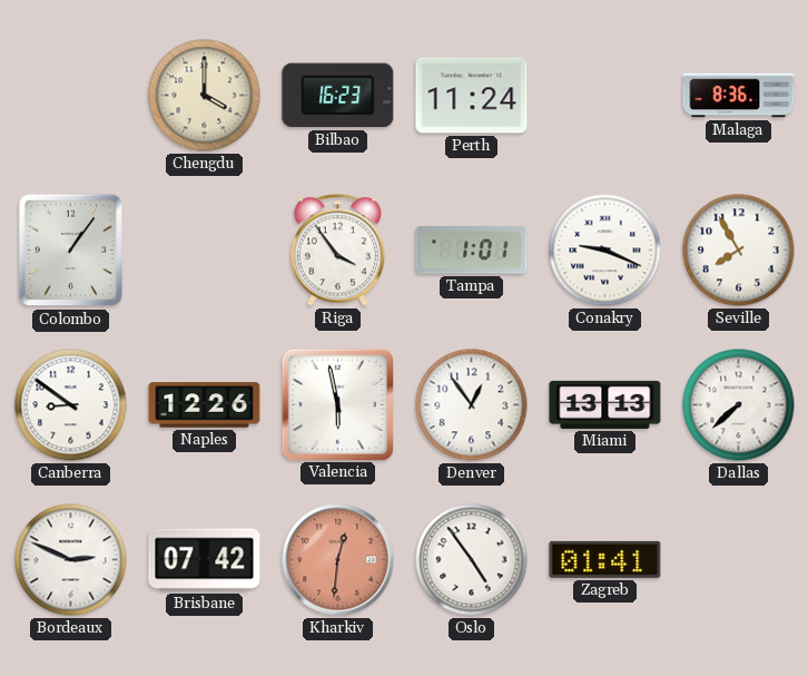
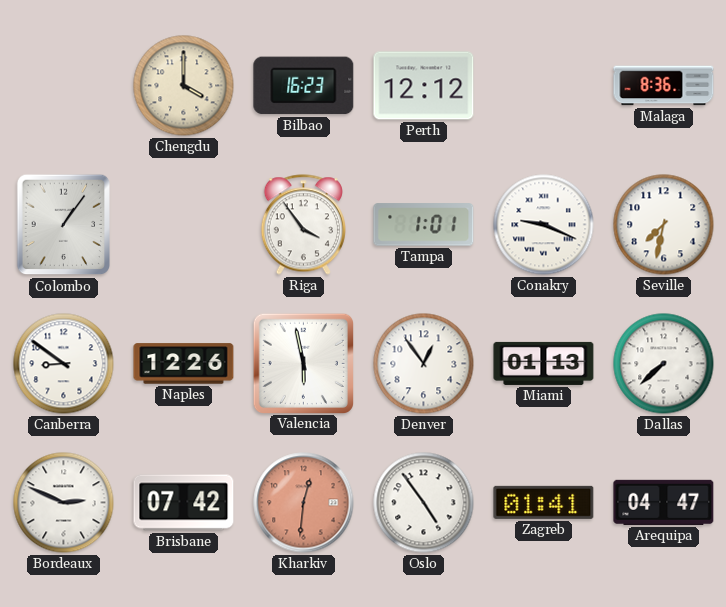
Perth: 11:24 -> 12:12 (424, 86)
Seville: 7:55 -> 7:32 (664, 225)
Miami: 13:13 -> 01:13 (544, 363)
Arequipa: none -> 04:47 (664, 502)
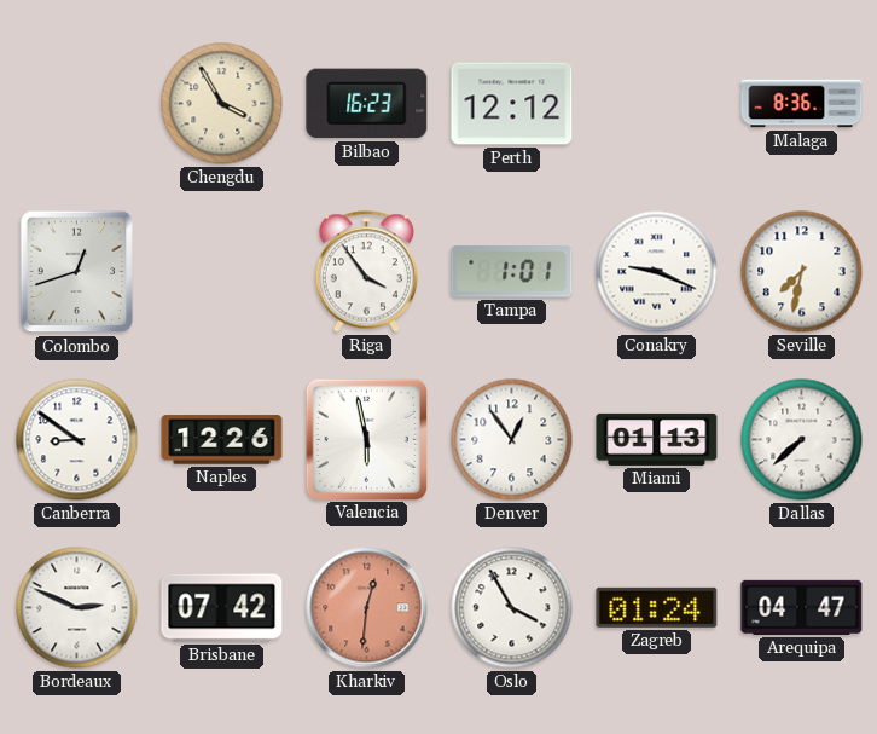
Chengdu: 4:00 -> 3:55 (222, 104)
Colombo: 1:06 -> 12:42 (77, 272)
Oslo: 4:54 -> 3:55 (512, 608)
Zagreb: 01:41 -> 01:24 (657, 607)
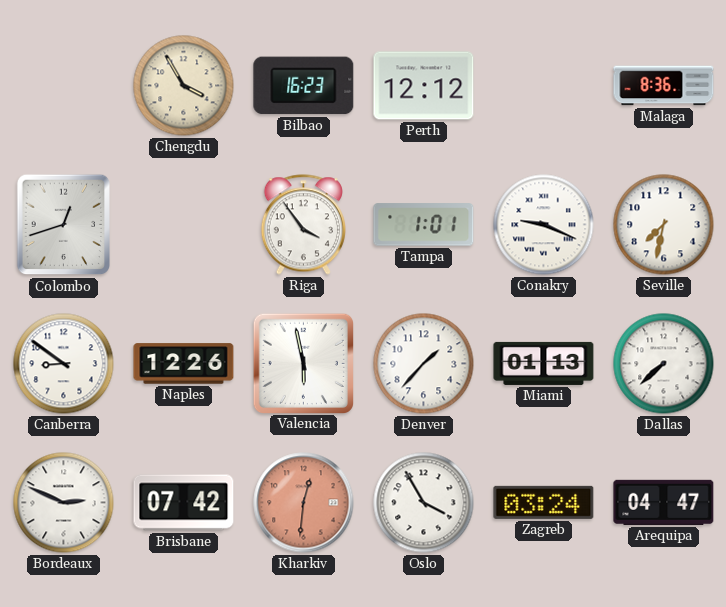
Denver: 12:54 -> 1:37 (424, 364)
Zagreb: 01:24 -> 03:24 (544, 502)
